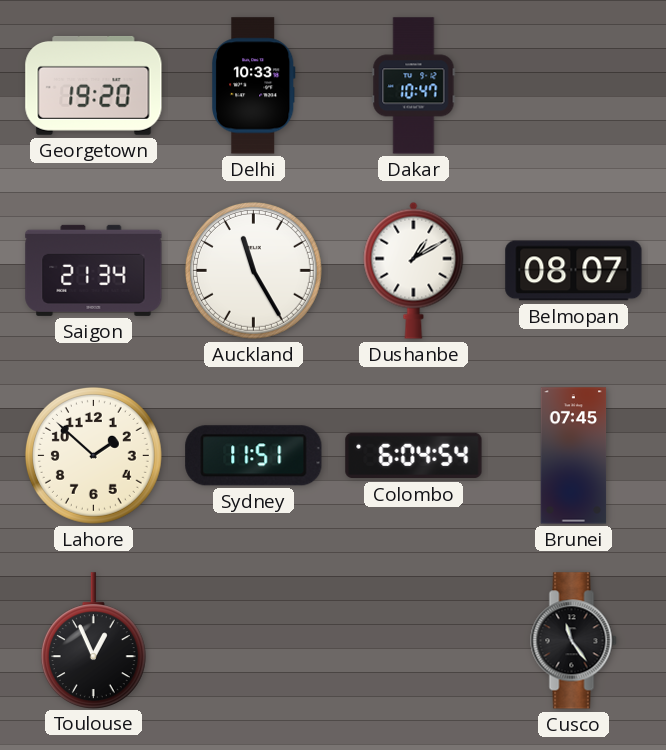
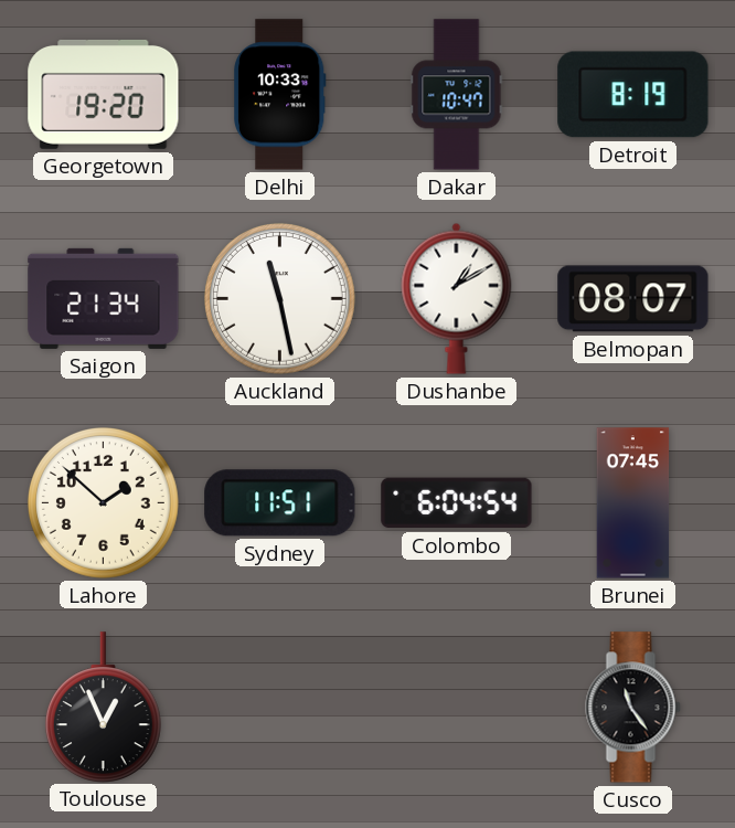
Detroit: none -> 8:19 (633, 95)
Auckland: 11:25 -> 11:28 (279, 298)
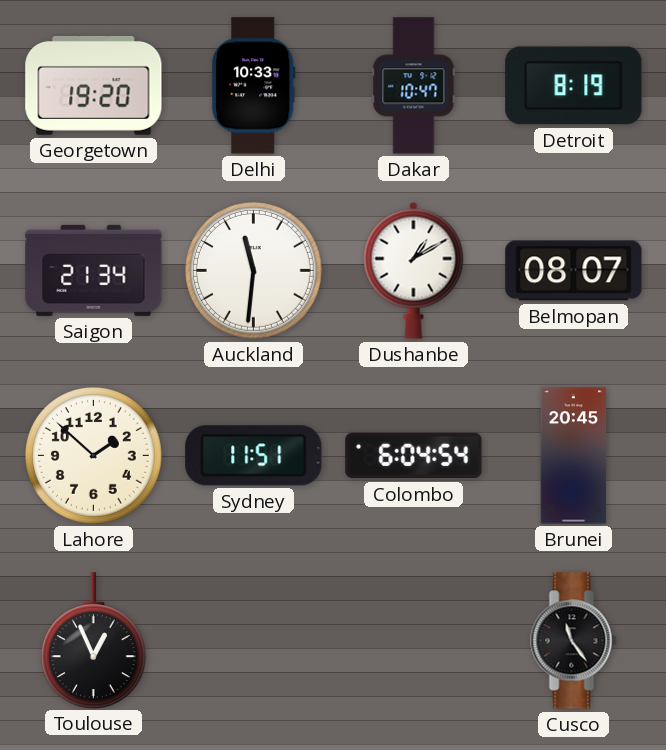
Auckland: 11:28 -> 11:31 (253, 270)
Brunei: 07:45 -> 20:45 (574, 456)
